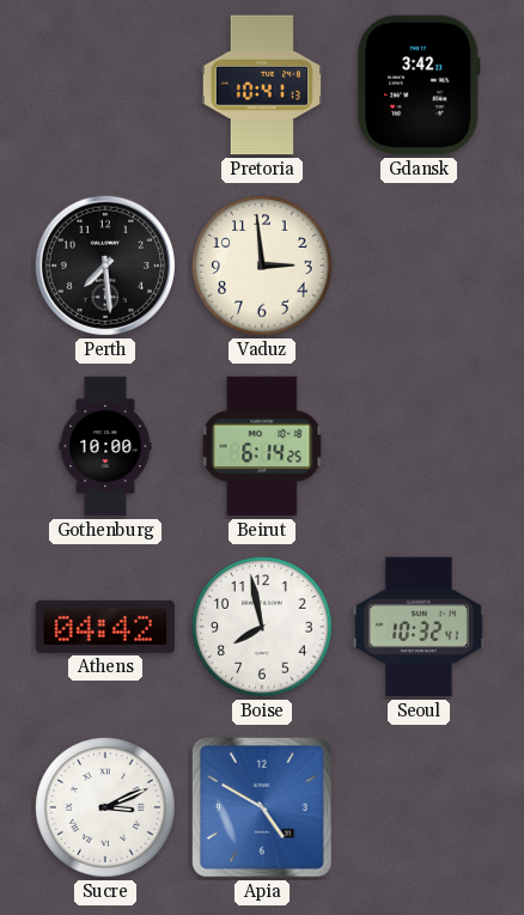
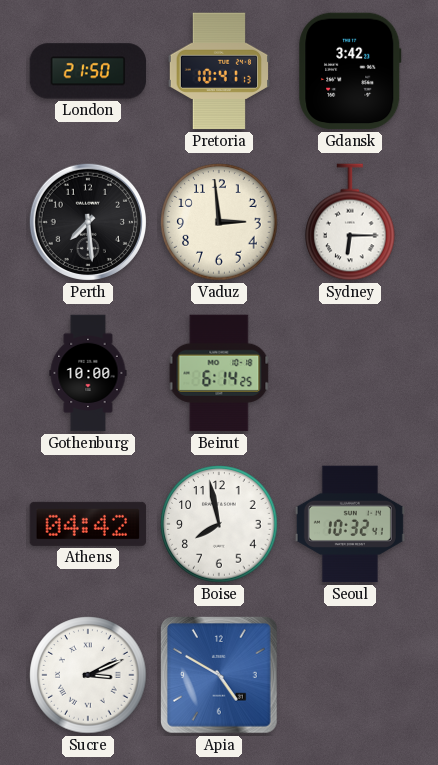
London: none -> 21:50 (88, 71)
Sydney: none -> 6:15 (350, 222)
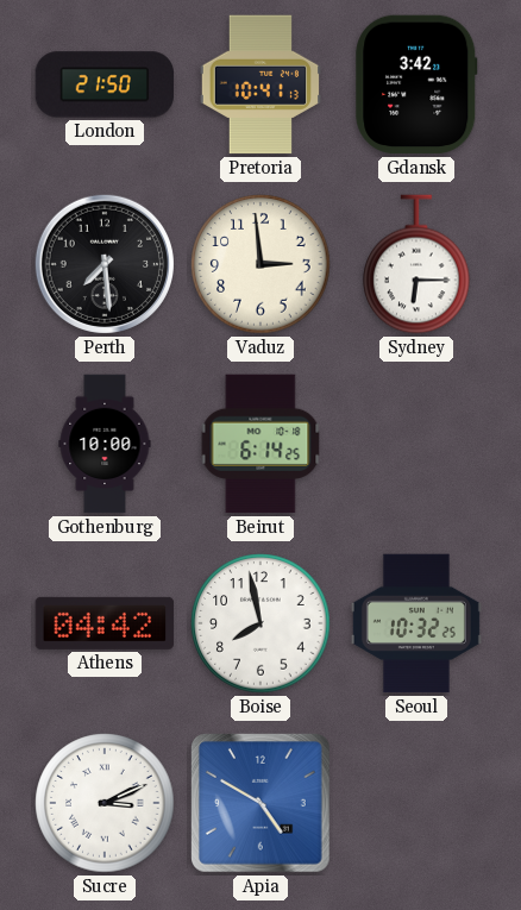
Seoul: 10:32:41 -> 10:32:25 (416, 623)
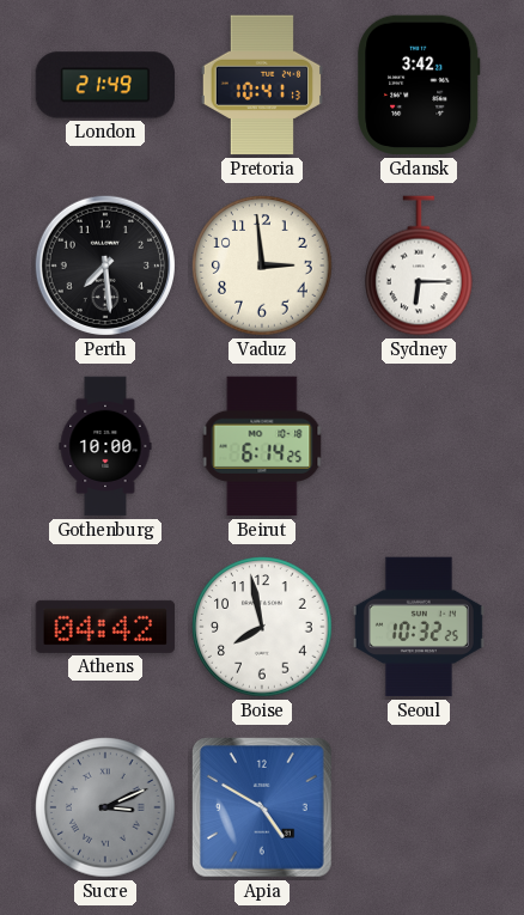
London: 21:50 -> 21:49 (105, 85)
Sucre dial: white -> grey (105, 807)
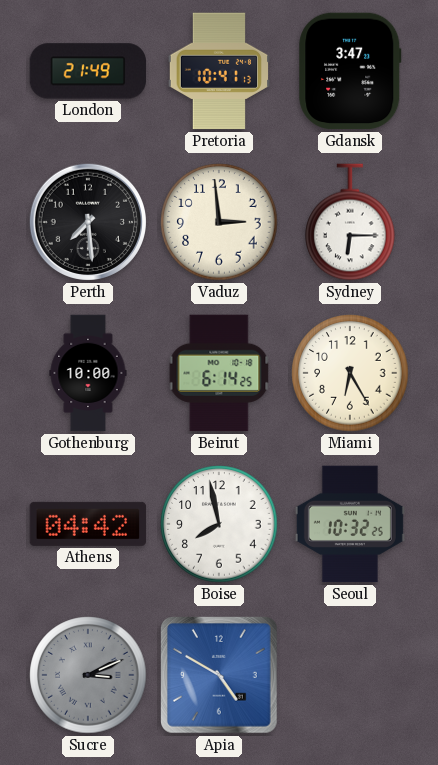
Gdansk: 3:42 -> 3:47 (350, 71)
Miami: none -> 6:25 (350, 373)
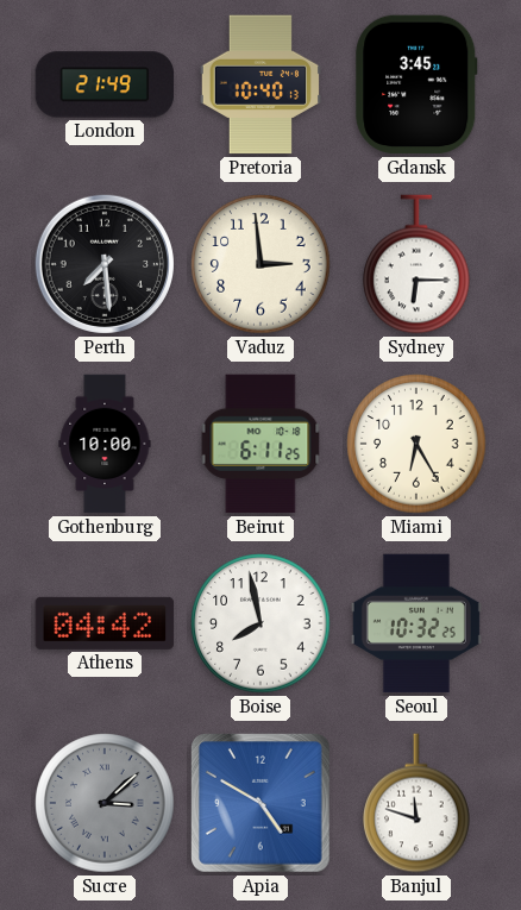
Pretoria: 10:41 -> 10:40 (259, 84)
Gdansk: 3:47 -> 3:45 (416, 84)
Beirut: 6:14 -> 6:11 (260, 444)
Sucre: 3:11 -> 3:08 (105, 803)
Banjul: none -> 11:48 (416, 803)
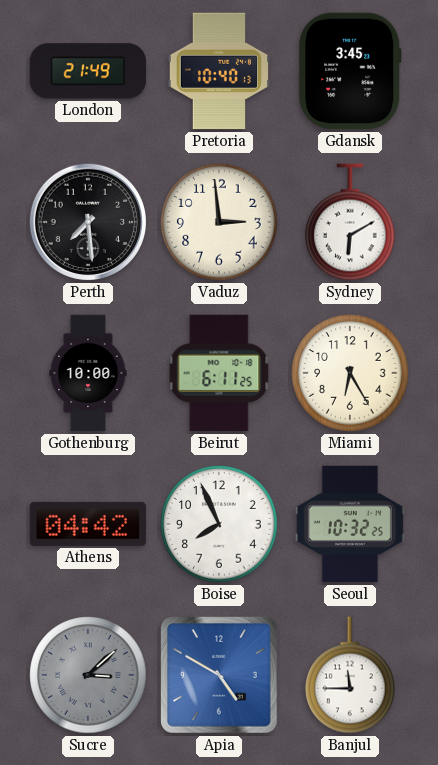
Sydney: 6:15 -> 6:10 (350, 222)
Boise: 7:58 -> 7:56 (219, 524)
Banjul: 11:48 -> 11:45 (350, 675)
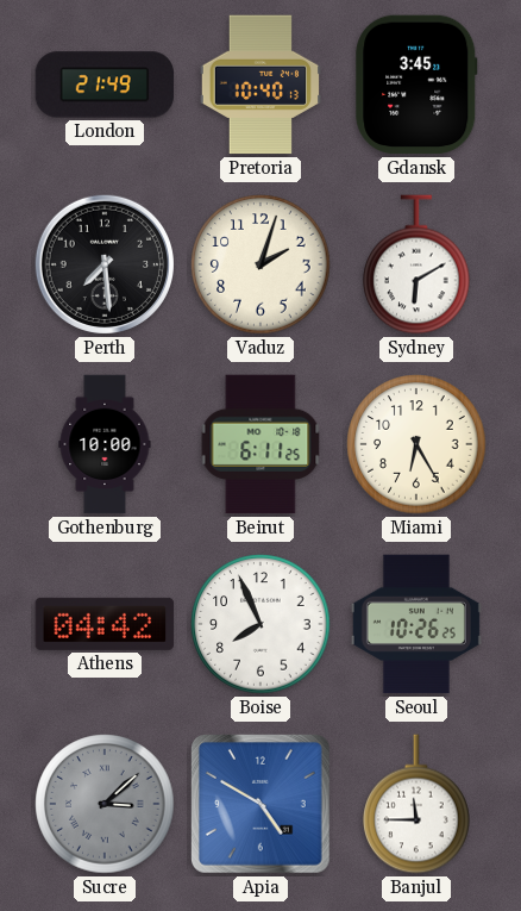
Vaduz: 2:59 -> 2:03 (260, 264)
Seoul: 10:32 -> 10:26 (416, 624)
